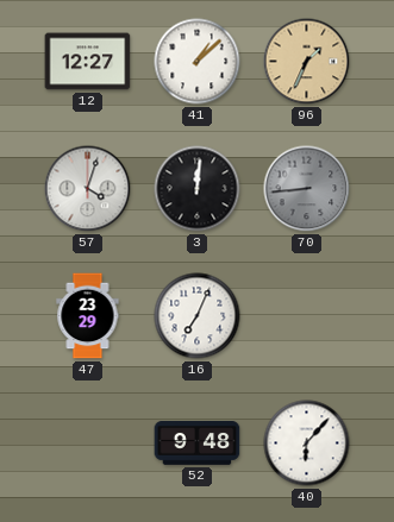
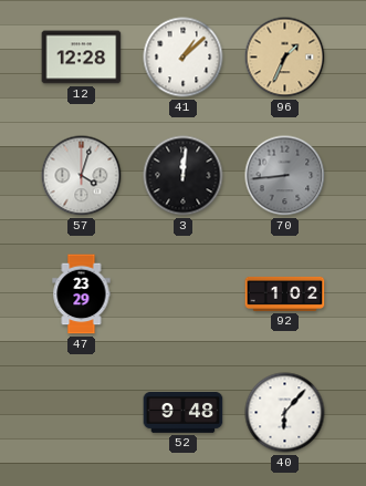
12: 12:27 -> 12:28 (82, 58)
16: 7:04 -> none (198, 316)
92: none -> 1:02 (285, 293)
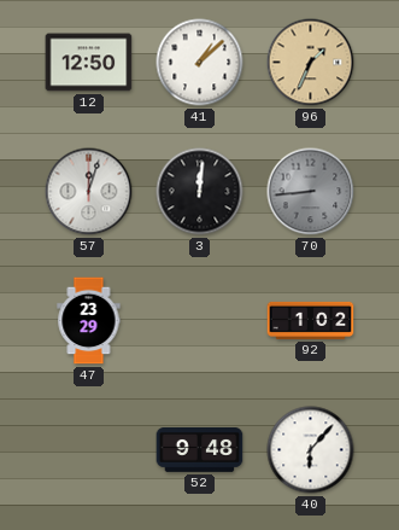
12: 12:28 -> 12:50 (89, 63)
57: 4:03 -> 12:03 (89, 192)
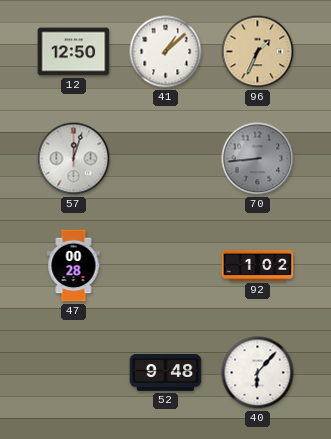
3: 12:01 -> none (200, 192)
47: 23:29 -> 00:28 (74, 266)
